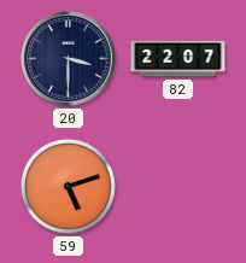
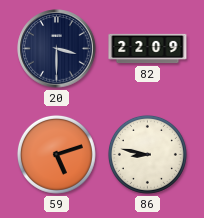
82: 22:07 -> 22:09 (148, 49)
86: none -> 8:47 (147, 154)
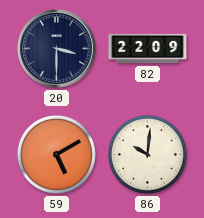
59: 5:12 -> 5:10 (56, 154)
86: 8:47 -> 10:01 (147, 154)
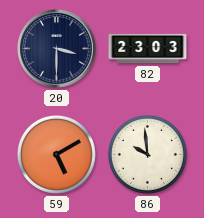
82: 22:09 -> 23:03 (148, 49)
86: 10:01 -> 9:59 (147, 154)
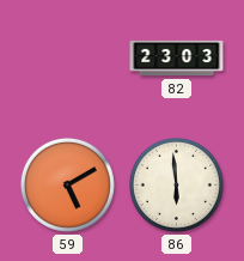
20: 3:30 -> none (57, 49)
86: 9:59 -> 5:59 (176, 184)
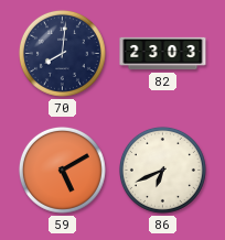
70: none -> 8:01 (62, 53)
86: 5:59 -> 6:41 (162, 170)
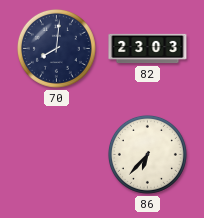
59: 5:10 -> none (62, 170)
86: 6:41 -> 6:37 (147, 154)
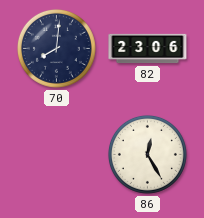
82: 23:03 -> 23:06 (148, 49)
86: 6:37 -> 12:25 (147, 154)
